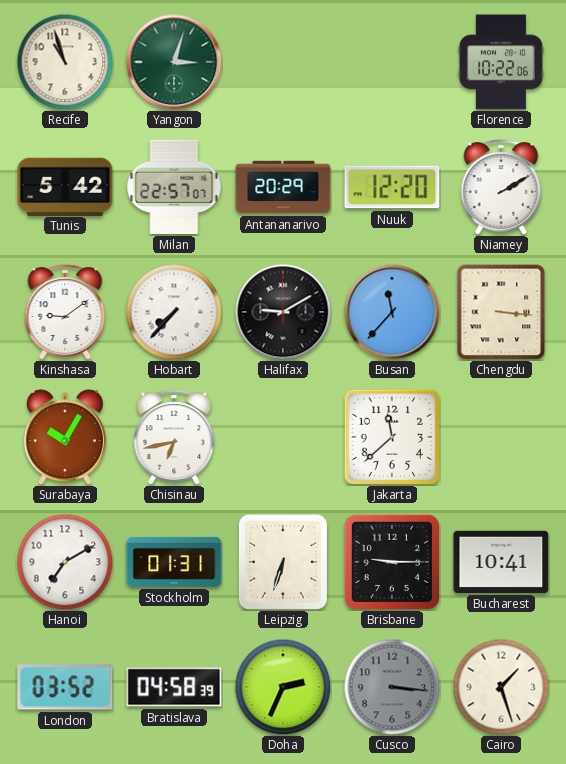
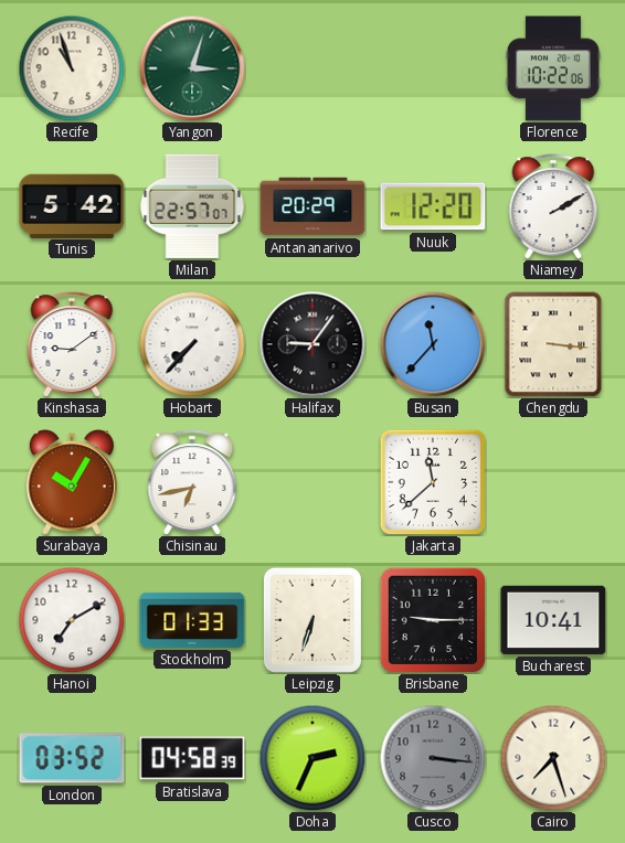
Halifax: 9:10 -> 9:06 (312, 344)
Stockholm: 01:31 -> 01:33 (192, 620)
Cairo: 1:27 -> 7:27 (553, 758)
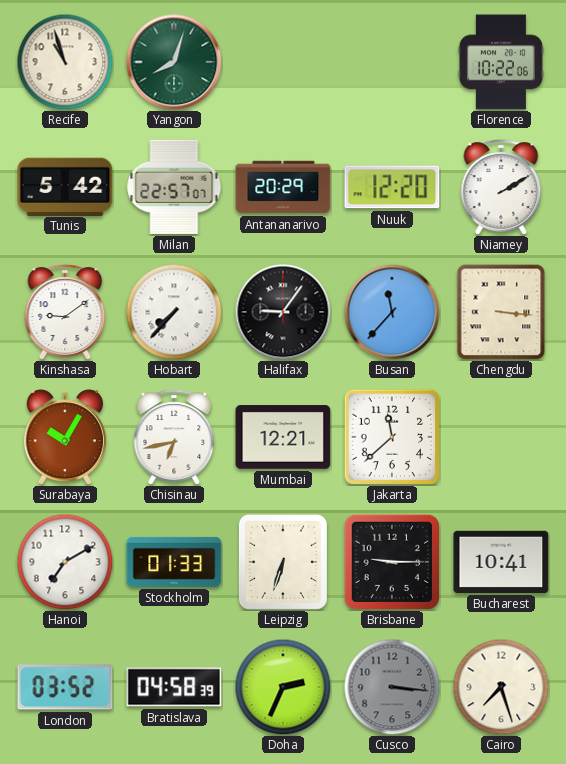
Yangon: 3:03 -> 8:03 (174, 62)
Mumbai: none -> 12:21 (283, 437)
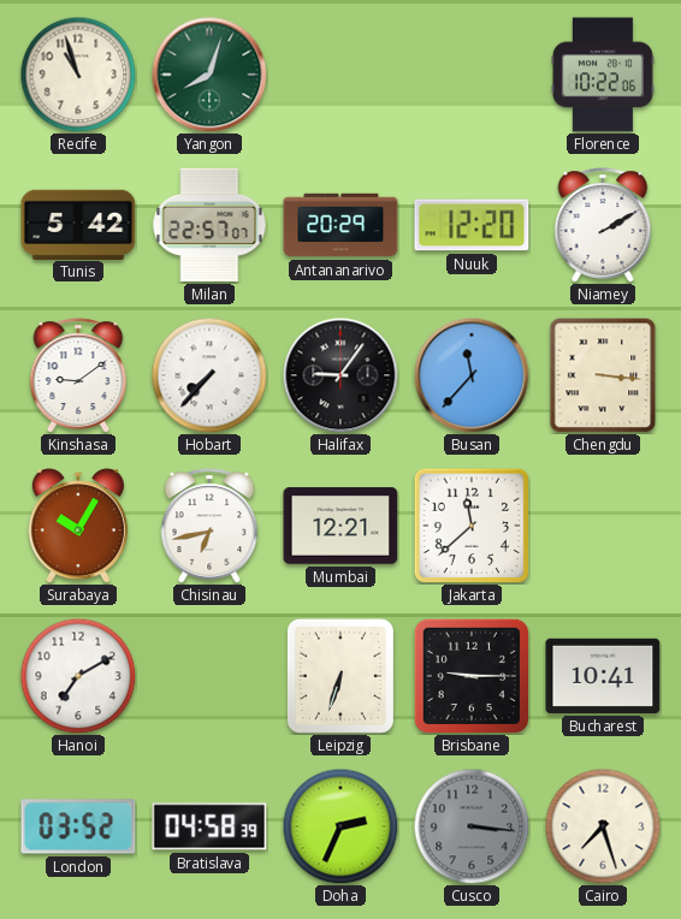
Stockholm: 01:33 -> none (174, 562)
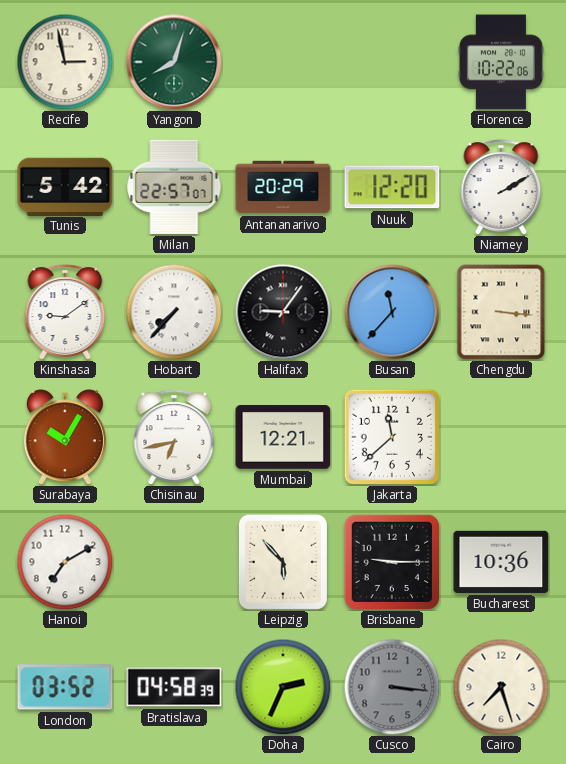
Recife: 10:57 -> 2:58 (65, 62)
Leipzig: 6:33 -> 5:53 (283, 562)
Bucharest: 10:41 -> 10:36 (501, 562)
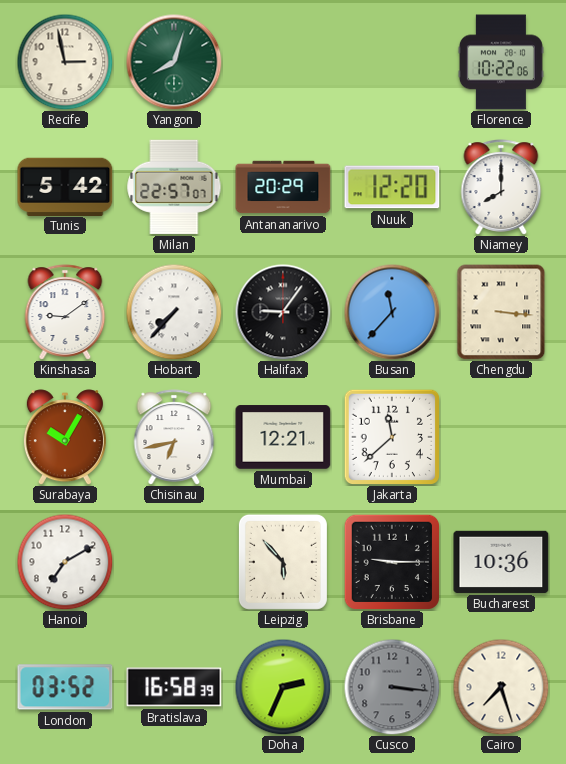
Niamey: 2:10 -> 8:00 (501, 187)
Bratislava: 04:58 -> 16:58 (174, 687)
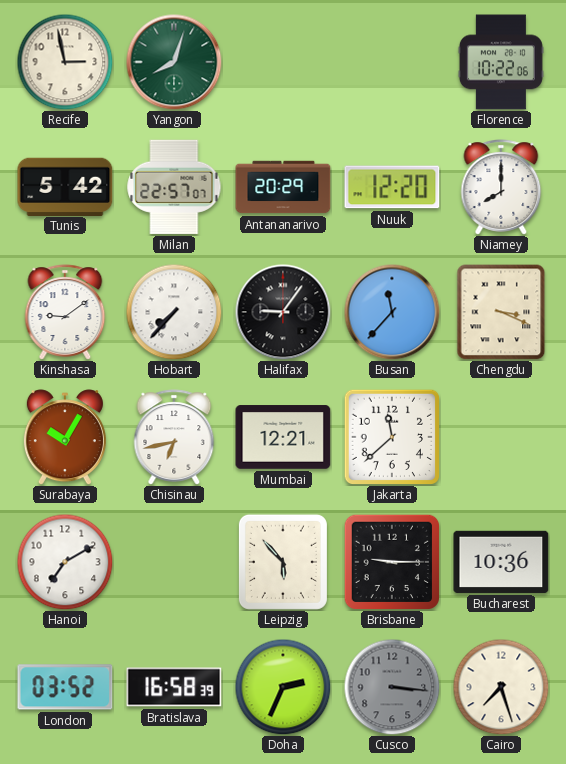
Chengdu: 3:16 -> 3:19 (501, 312)
